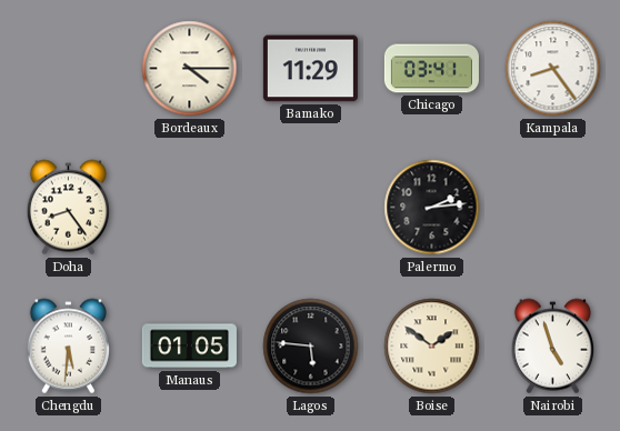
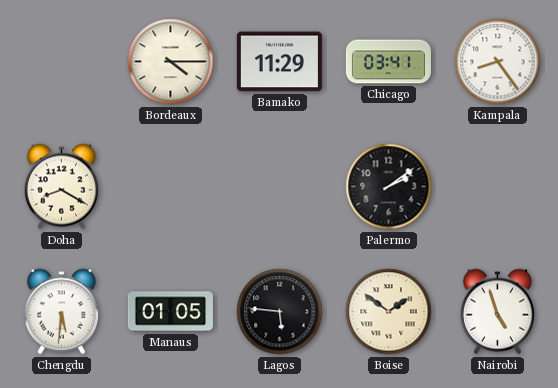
Doha: 8:24 -> 8:20 (62, 187)
Palermo: 2:14 -> 2:09 (389, 187)
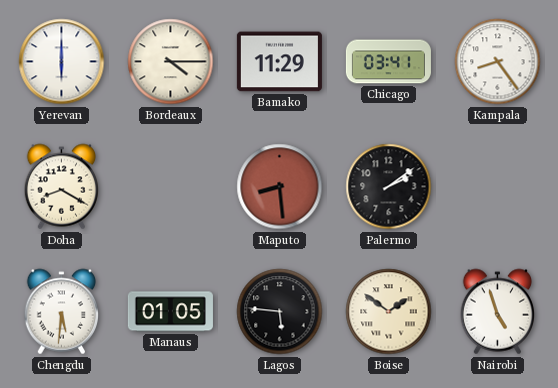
Yerevan: none -> 6:00 (62, 62)
Maputo: none -> 8:29 (280, 187)
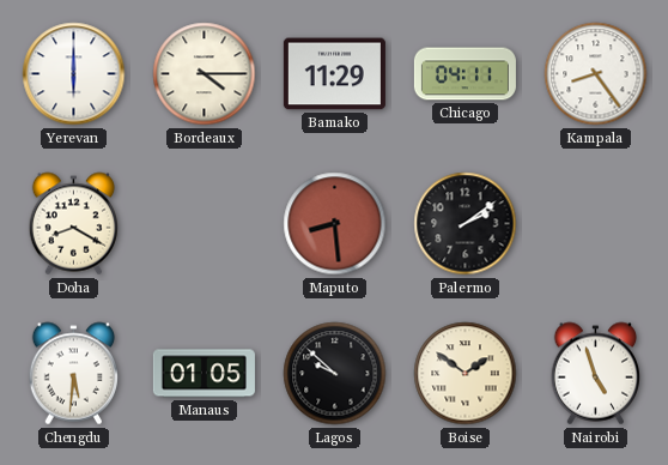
Chicago: 03:41 -> 04:11 (464, 74)
Lagos: 5:46 -> 9:52 (335, 374)
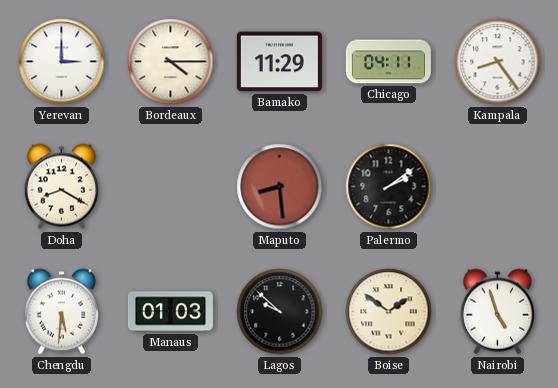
Yerevan: 6:00 -> 3:00 (62, 62)
Manaus: 01:05 -> 01:03 (170, 312)
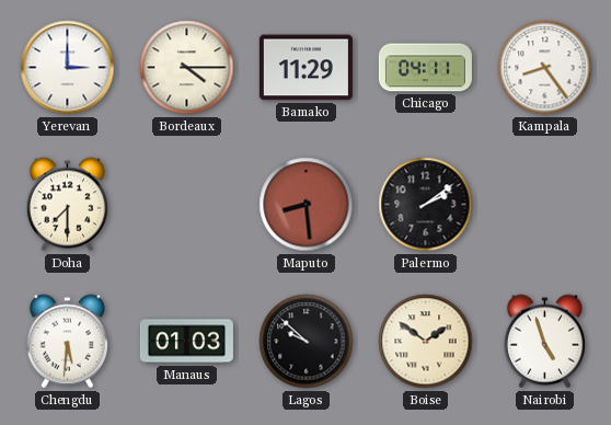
Doha: 8:20 -> 7:30 (68, 205)
